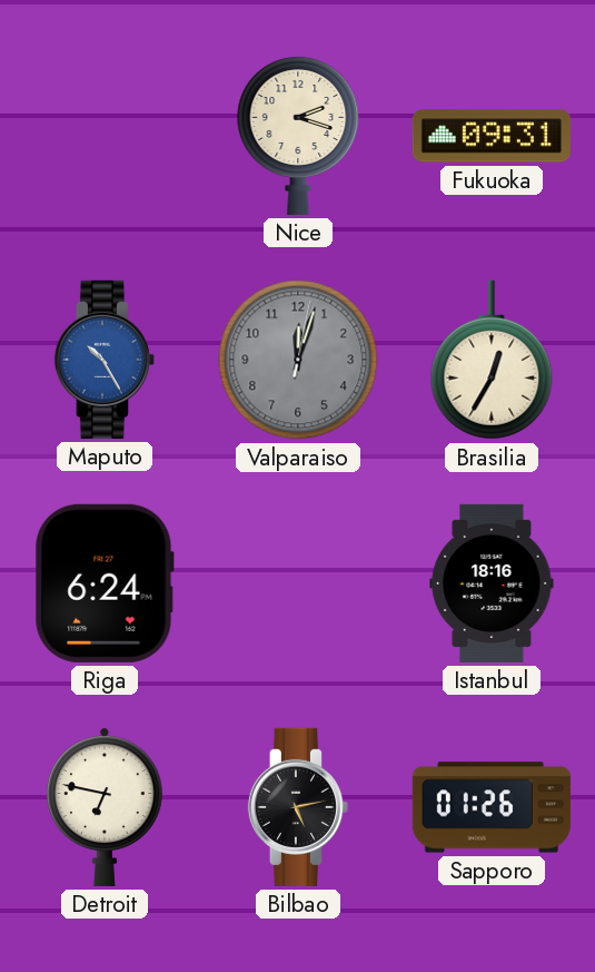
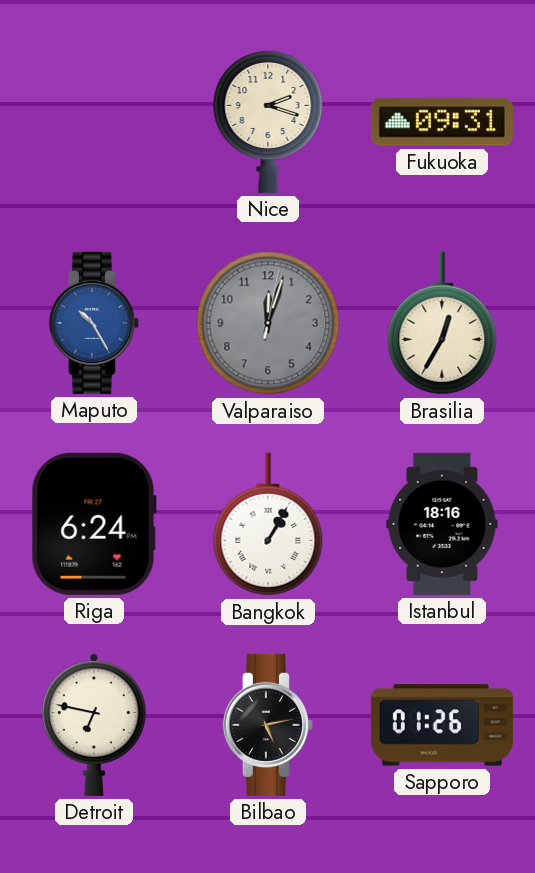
Bangkok: none -> 1:05 (268, 524)
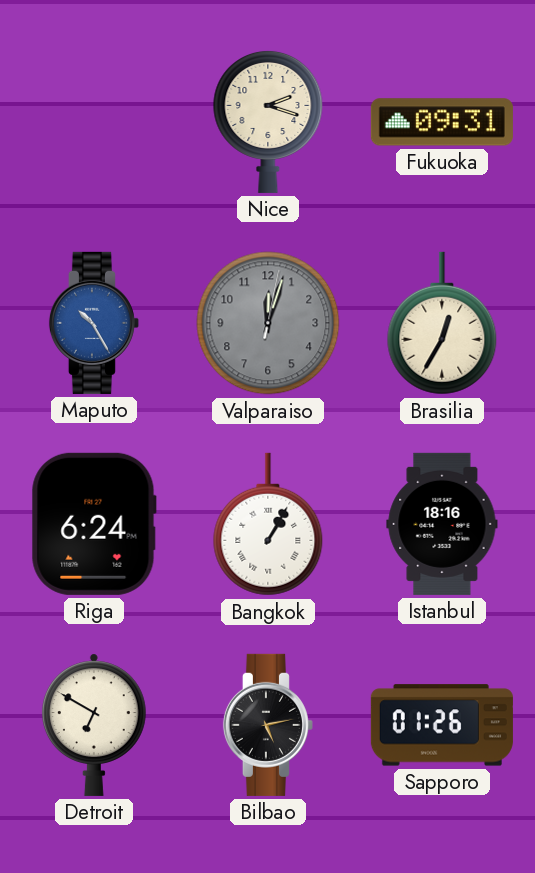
Detroit: 6:47 -> 6:50 (94, 725)
